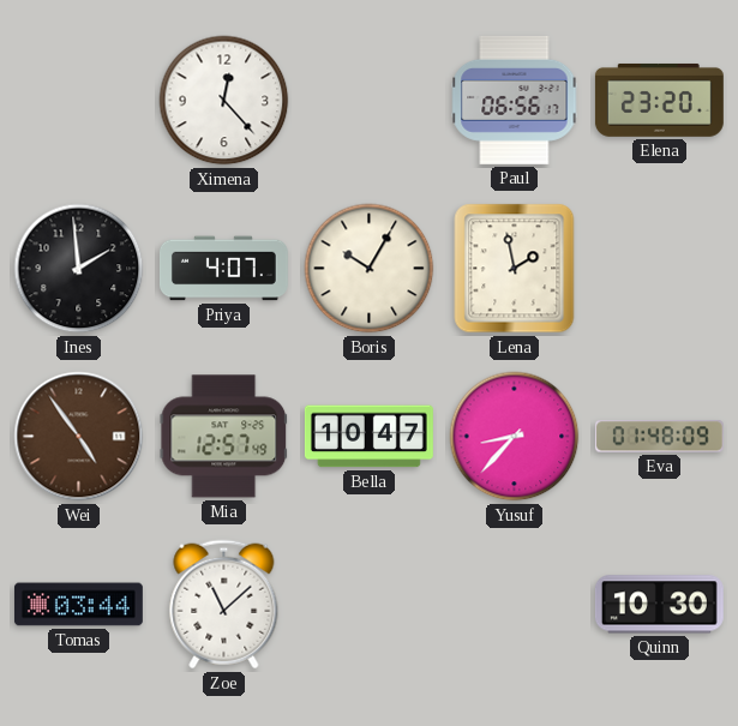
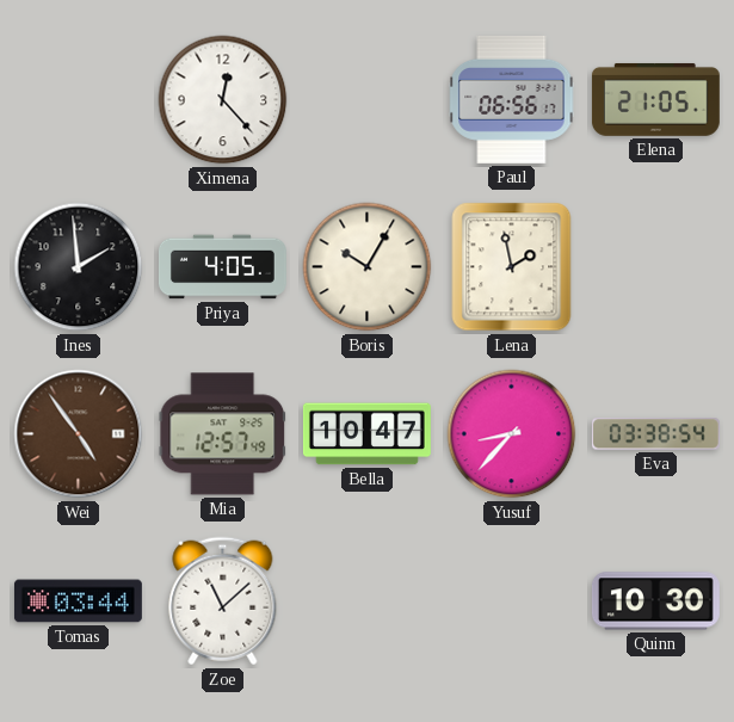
Elena: 23:20 -> 21:05 (655, 99)
Priya: 4:07 -> 4:05 (222, 267)
Eva: 01:48 -> 03:38 (655, 434)
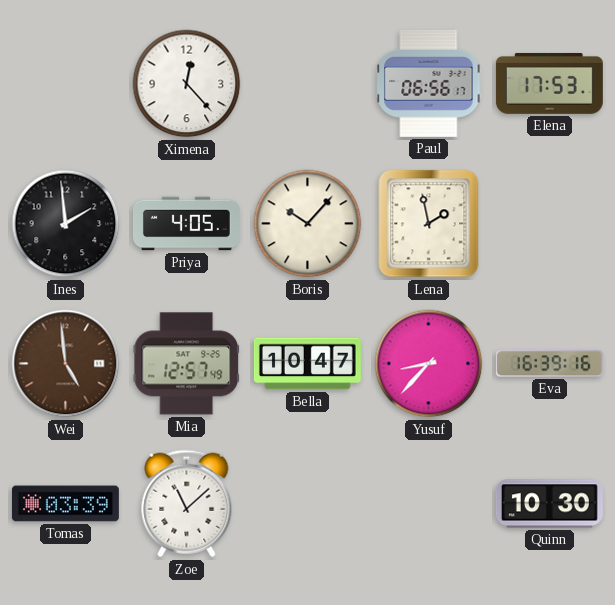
Elena: 21:05 -> 17:53 (549, 83)
Boris: 10:05 -> 10:07 (308, 224)
Wei: 4:54 -> 4:59 (66, 364)
Eva: 03:38 -> 16:39 (549, 364)
Tomas: 03:44 -> 03:39 (65, 504)
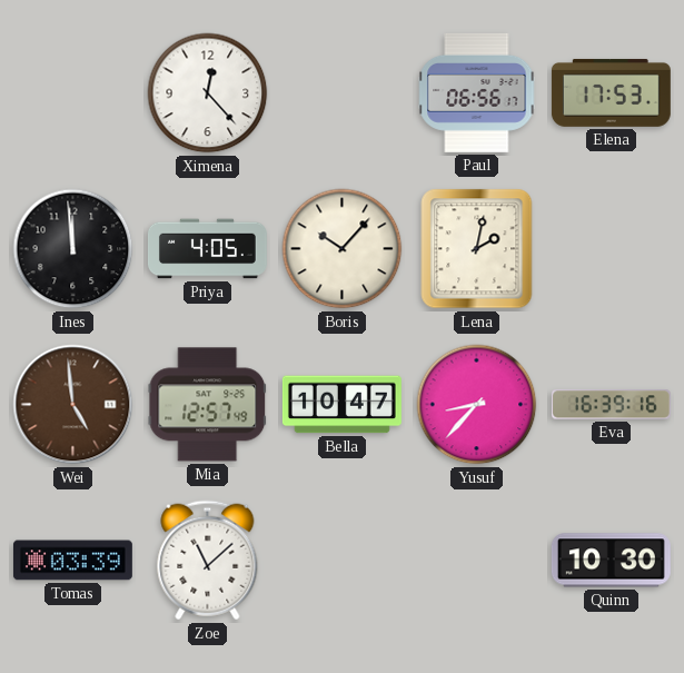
Ines: 1:59 -> 11:59 (73, 249)
Lena: 1:58 -> 2:02 (477, 249)
